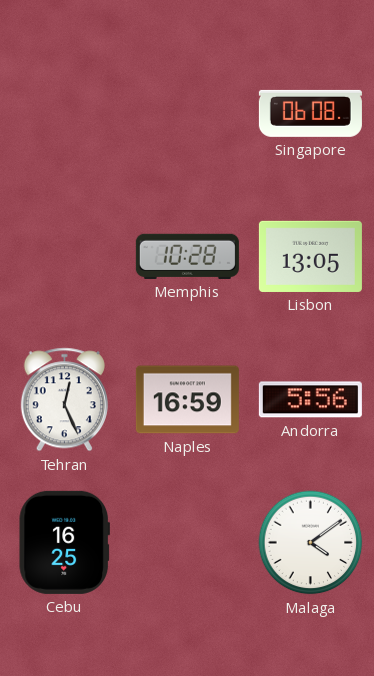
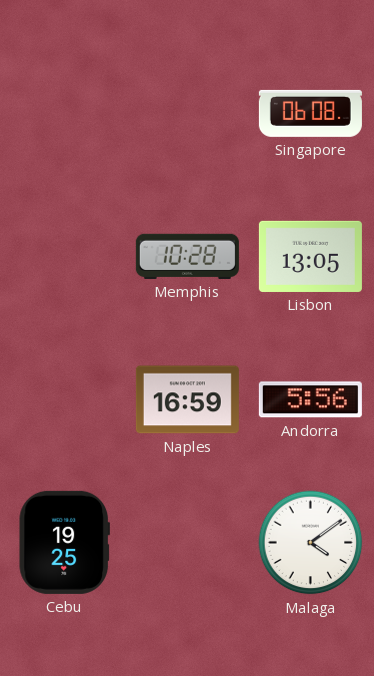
Tehran: 12:26 -> none (64, 400)
Cebu: 16:25 -> 19:25 (64, 542)
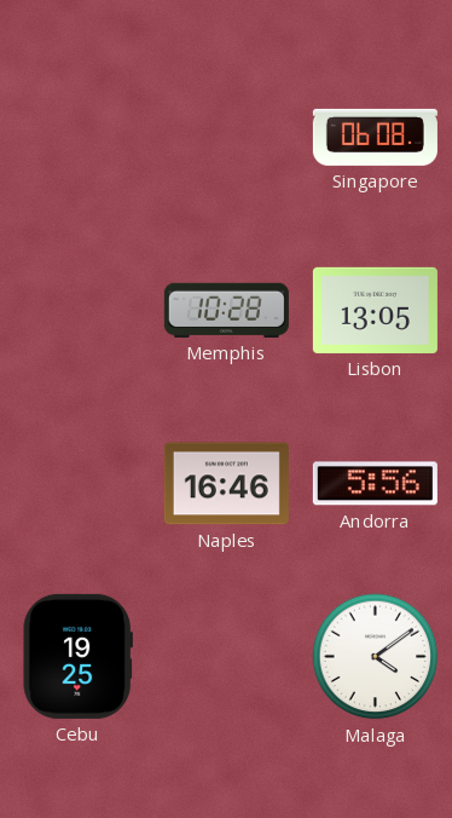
Naples: 16:59 -> 16:46 (226, 484)
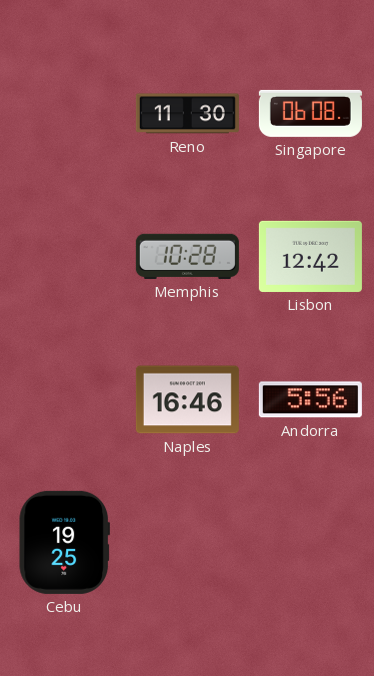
Reno: none -> 11:30 (187, 114)
Lisbon: 13:05 -> 12:42 (310, 256)
Malaga: 4:09 -> none (376, 657)
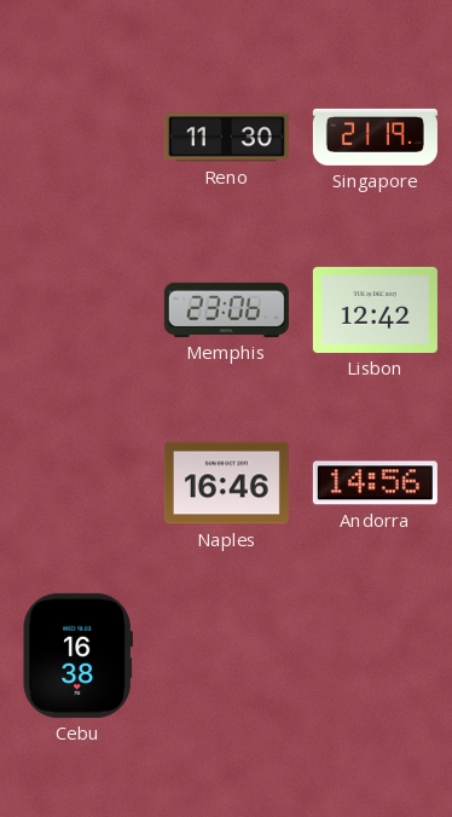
Singapore: 06:08 -> 21:19 (375, 137)
Memphis: 10:28 -> 23:06 (226, 309)
Andorra: 5:56 -> 14:56 (375, 483)
Cebu: 19:25 -> 16:38 (77, 655)
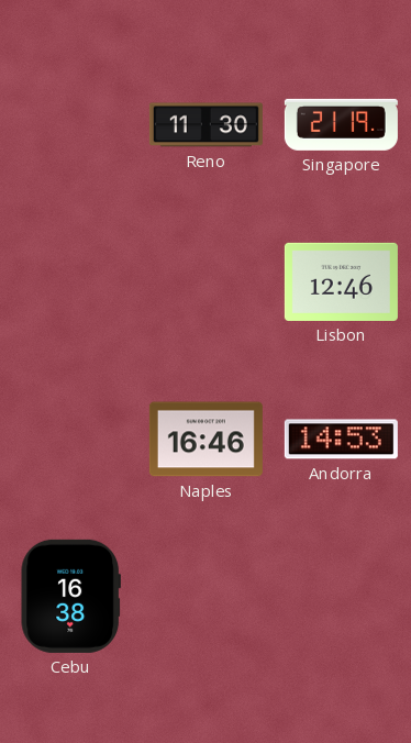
Memphis: 23:06 -> none (226, 309)
Lisbon: 12:42 -> 12:46 (341, 281)
Andorra: 14:56 -> 14:53 (341, 440)
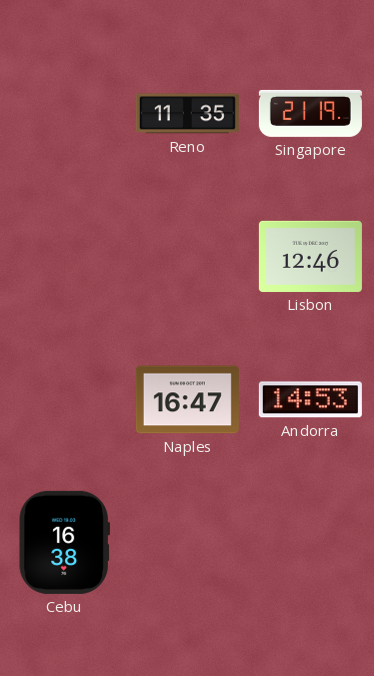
Reno: 11:30 -> 11:35 (187, 114)
Naples: 16:46 -> 16:47 (187, 400)
